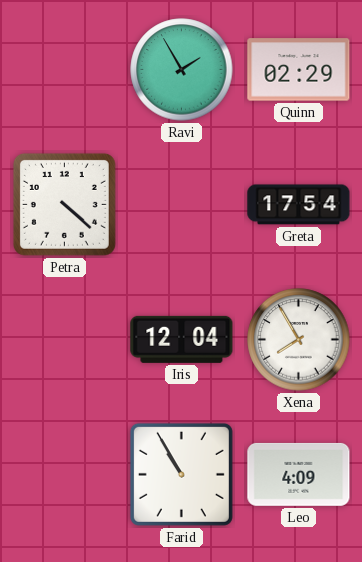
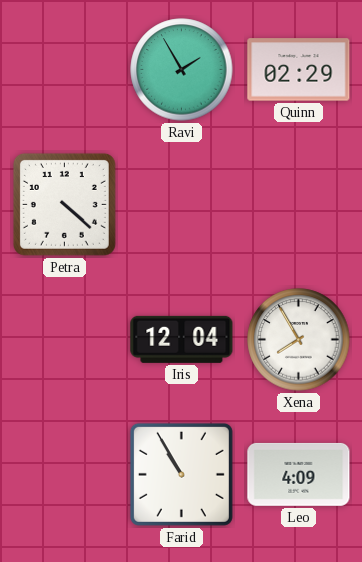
Greta: 17:54 -> none (299, 205)
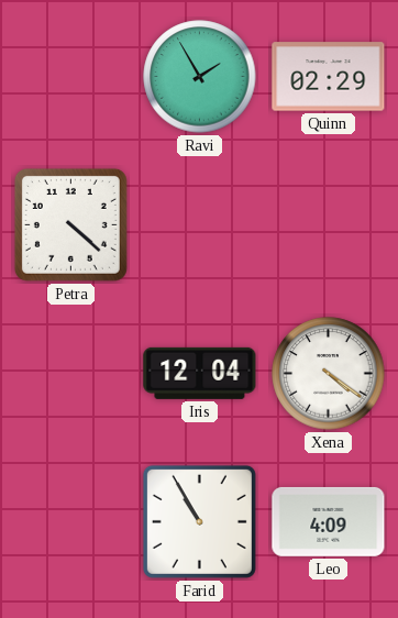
Xena: 7:55 -> 4:21 (329, 374)
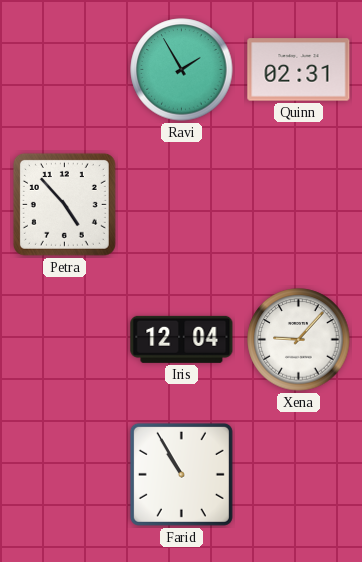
Quinn: 02:29 -> 02:31 (299, 70)
Petra: 4:22 -> 4:53 (64, 204)
Xena: 4:21 -> 9:07 (299, 340)
Leo: 4:09 -> none (329, 521)
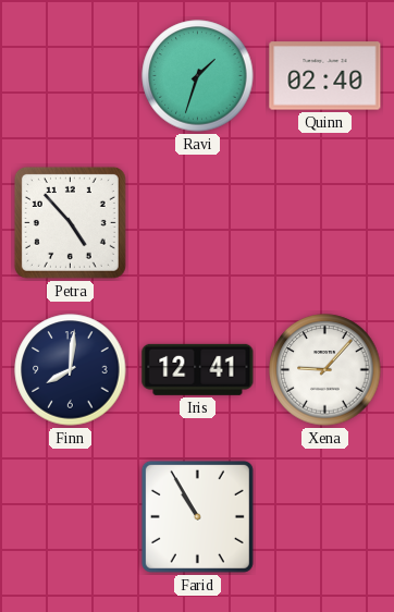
Ravi: 1:55 -> 1:33 (198, 76)
Quinn: 02:31 -> 02:40 (325, 76)
Finn: none -> 8:01 (71, 370)
Iris: 12:04 -> 12:41 (198, 369)
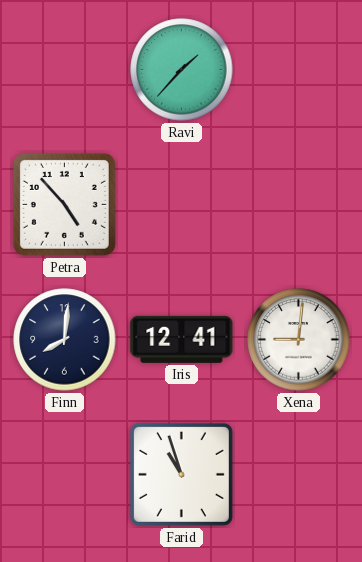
Ravi: 1:33 -> 1:37 (182, 70)
Quinn: 02:40 -> none (325, 76)
Xena: 9:07 -> 9:01 (299, 340)
Farid: 10:55 -> 10:57 (181, 474)
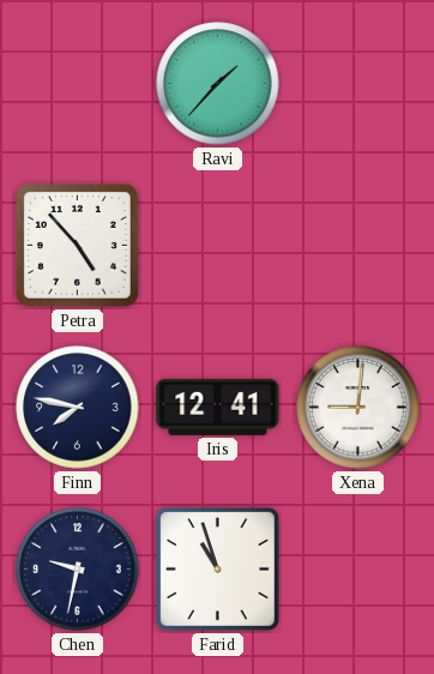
Finn: 8:01 -> 7:47 (78, 408)
Chen: none -> 9:32 (78, 570)
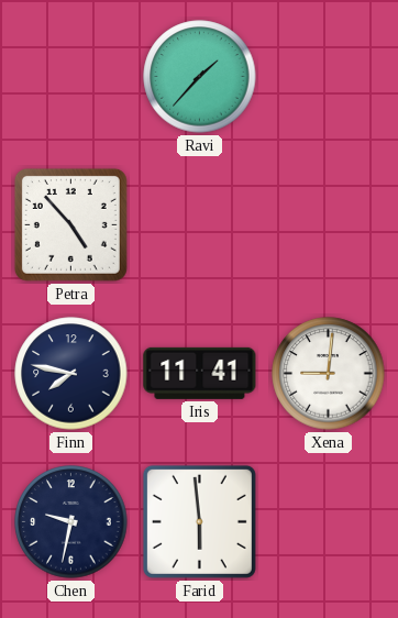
Iris: 12:41 -> 11:41 (200, 373)
Farid: 10:57 -> 5:59 (199, 521)
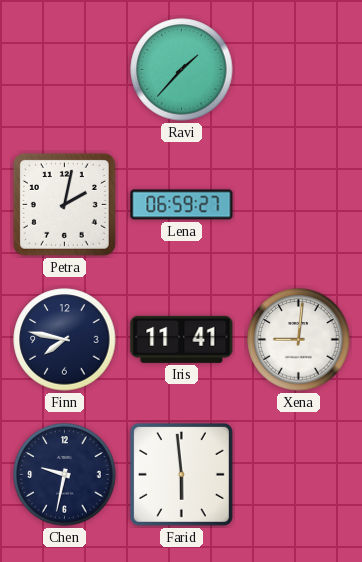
Petra: 4:53 -> 2:02 (64, 204)
Lena: none -> 06:59 (182, 205)
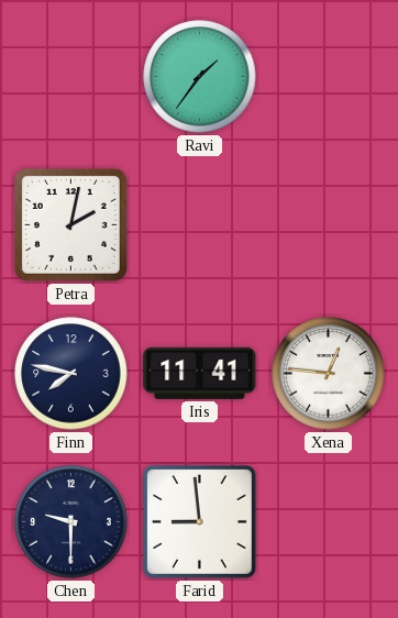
Ravi: 1:37 -> 1:36 (200, 77)
Lena: 06:59 -> none (182, 205)
Xena: 9:01 -> 12:46 (329, 374)
Chen: 9:32 -> 9:30 (71, 522)
Farid: 5:59 -> 8:59 (199, 521)
